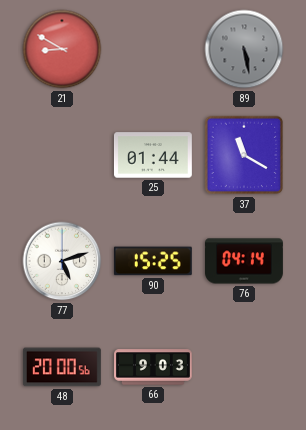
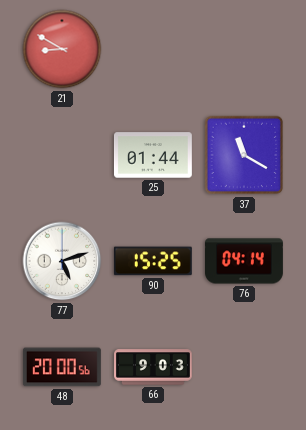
89: 5:28 -> none (244, 49)
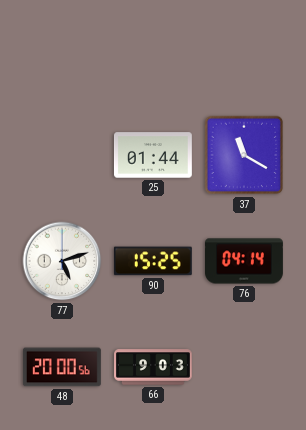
21: 8:50 -> none (62, 49)
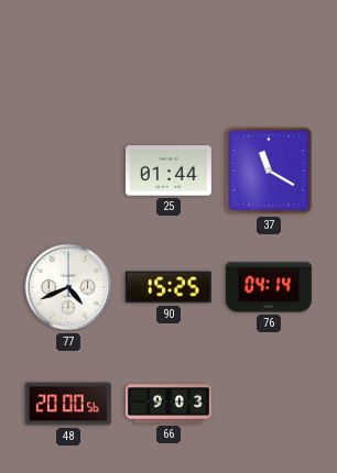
77: 5:12 -> 4:41 (68, 287)
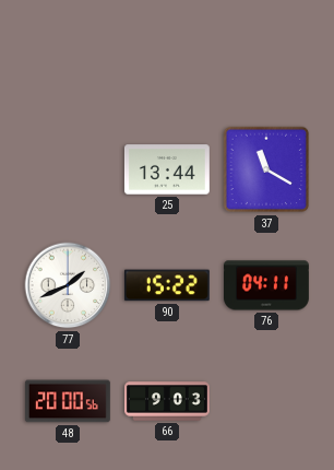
25: 01:44 -> 13:44 (167, 169)
77: 4:41 -> 1:41 (68, 285)
90: 15:25 -> 15:22 (167, 285)
76: 04:14 -> 04:11 (267, 285)
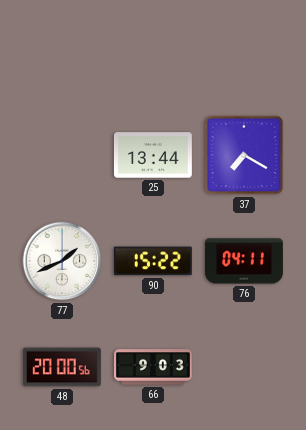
37: 11:20 -> 7:20 (244, 155)
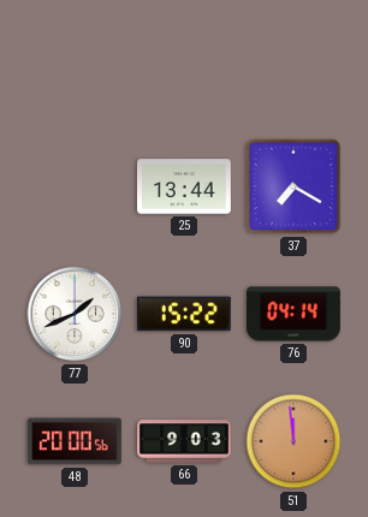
76: 04:11 -> 04:14 (295, 314)
51: none -> 11:59 (293, 441)
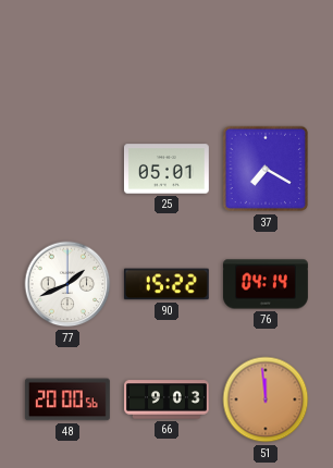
25: 13:44 -> 05:01 (166, 169)
